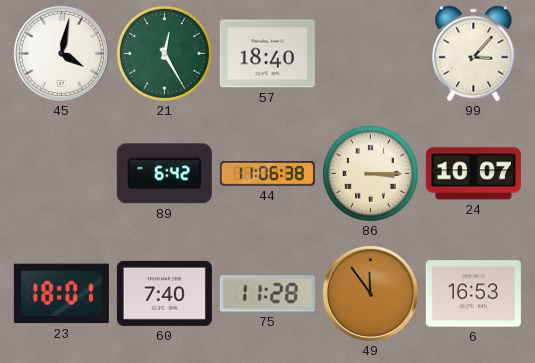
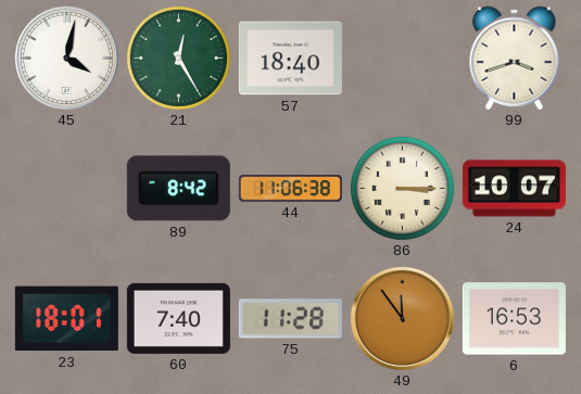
99: 3:07 -> 3:42 (515, 59)
89: 6:42 -> 8:42 (178, 189)
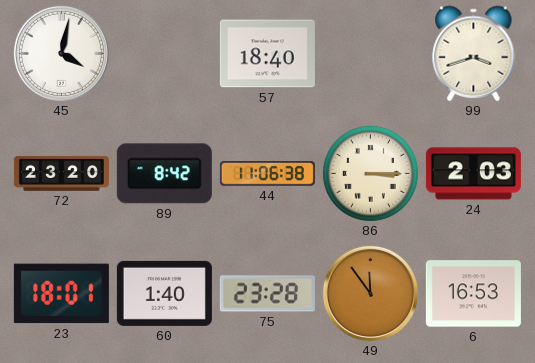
21: 12:25 -> none (178, 58)
72: none -> 23:20 (61, 174)
24: 10:07 -> 2:03 (473, 174)
60: 7:40 -> 1:40 (164, 293)
75: 11:28 -> 23:28 (267, 294)
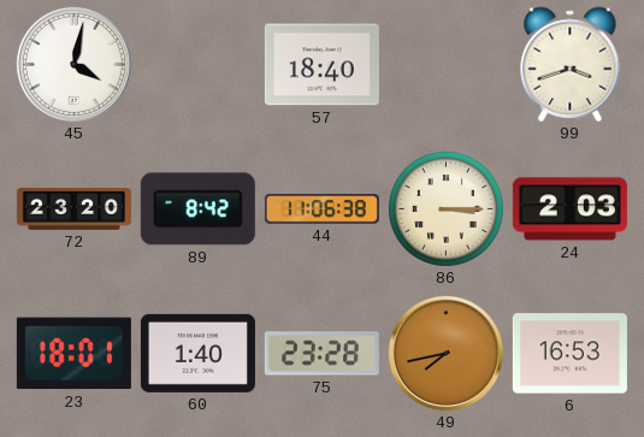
49: 11:54 -> 7:43 (445, 353)
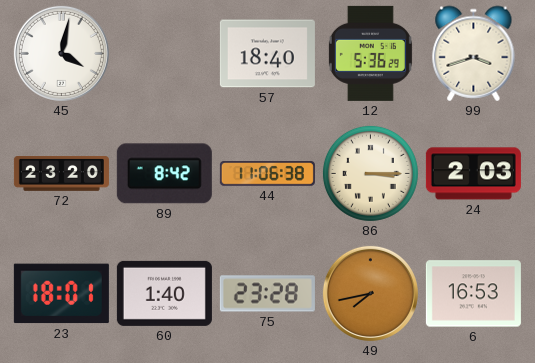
12: none -> 5:36 (370, 53)
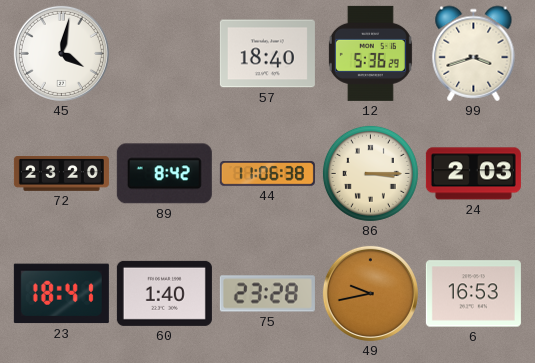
23: 18:01 -> 18:41 (61, 294)
49: 7:43 -> 9:43 (370, 293)
